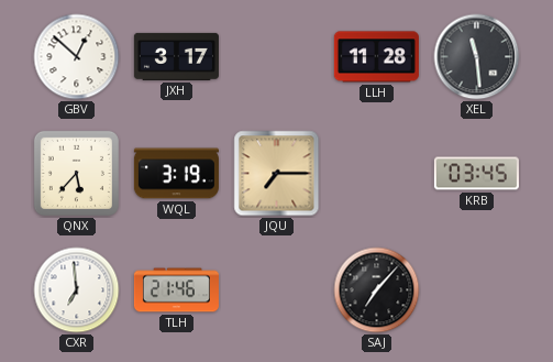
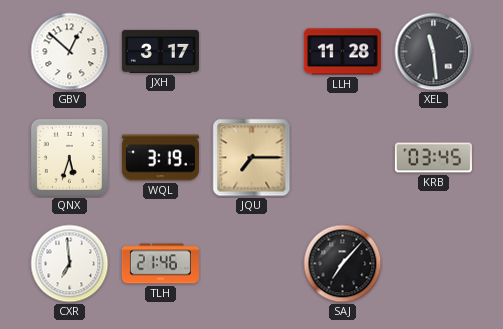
QNX: 5:37 -> 5:33 (69, 157)
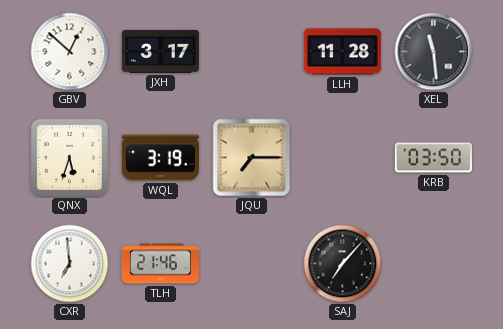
KRB: 03:45 -> 03:50 (433, 158)
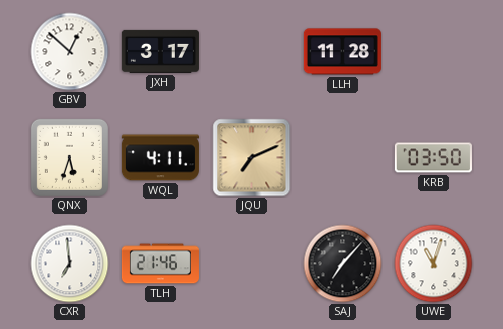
XEL: 11:29 -> none (434, 52)
WQL: 3:19 -> 4:11 (160, 158)
JQU: 7:15 -> 7:11 (252, 158)
UWE: none -> 11:03 (434, 264)
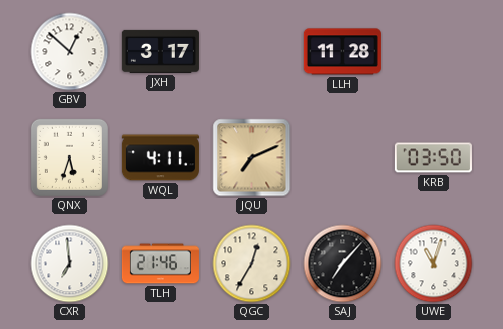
QGC: none -> 12:35 (252, 264)
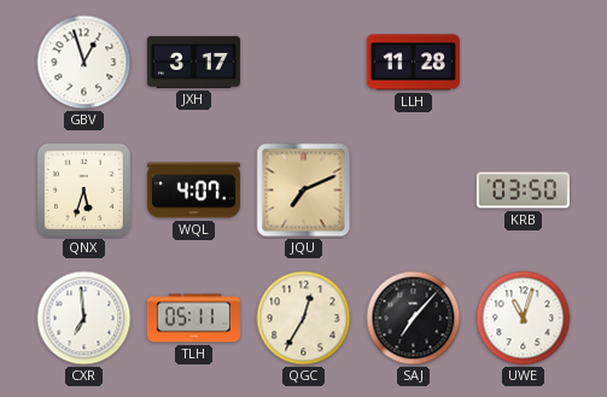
GBV: 12:52 -> 12:57 (84, 63)
WQL: 4:11 -> 4:07 (193, 191)
TLH: 21:46 -> 05:11 (193, 319)
